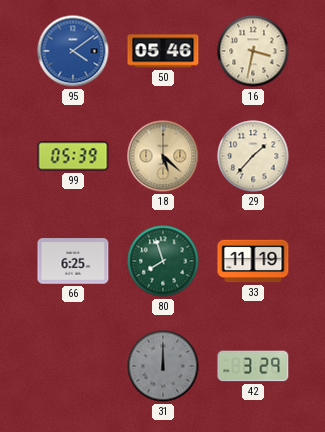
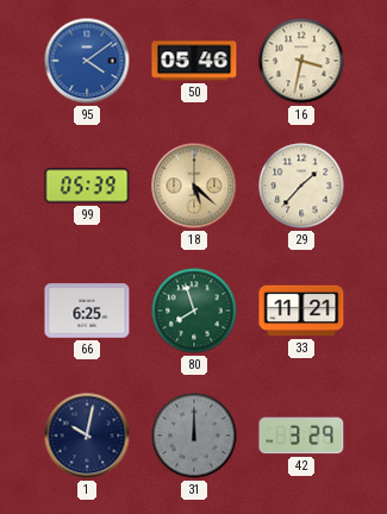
33: 11:19 -> 11:21 (301, 311)
1: none -> 10:02 (87, 435)
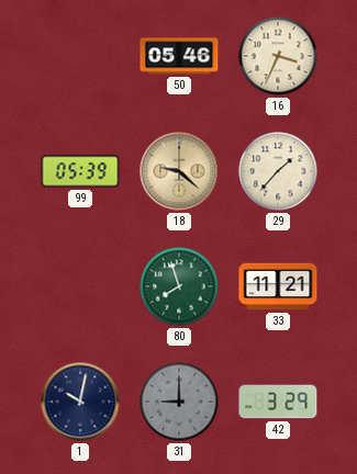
95: 4:09 -> none (87, 61)
16: 3:32 -> 3:34 (278, 56)
18: 5:22 -> 9:22 (179, 171)
66: 6:25 -> none (87, 311)
31: 12:00 -> 9:00 (179, 402)
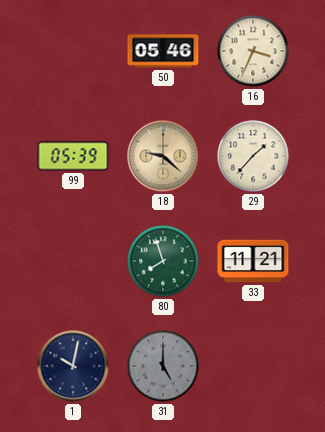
31: 9:00 -> 5:00 (163, 366)
42: 3:29 -> none (278, 402)
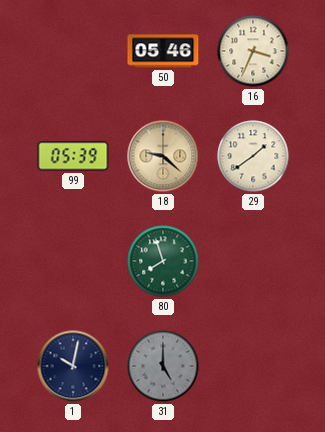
29: 1:37 -> 1:39 (253, 156)
33: 11:21 -> none (253, 261)
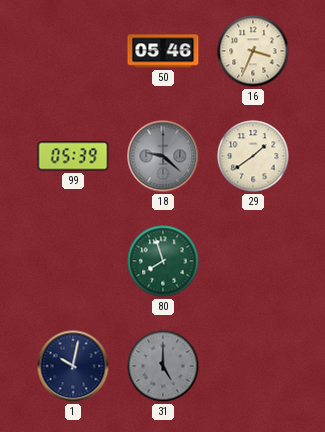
18 dial: champagne -> grey (163, 156)
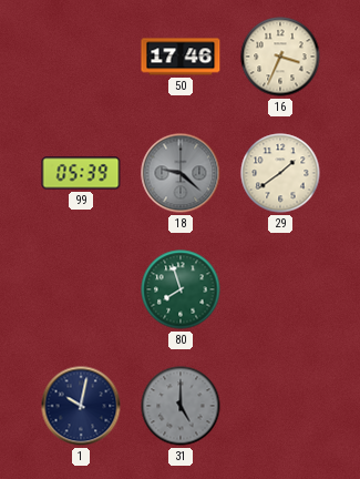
50: 05:46 -> 17:46 (181, 57)
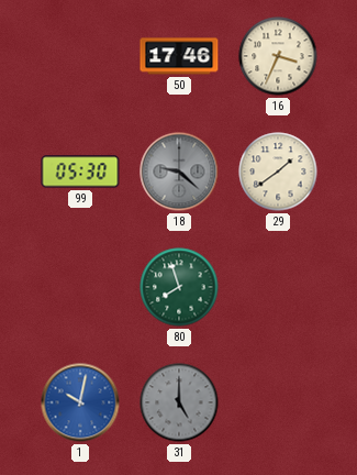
99: 05:39 -> 05:30 (80, 172)
1 dial: navy -> blue (80, 402)
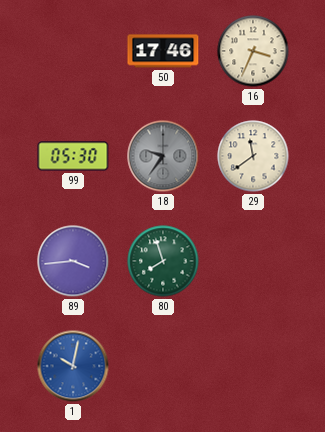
18: 9:22 -> 9:36 (163, 156)
29: 1:39 -> 11:39 (253, 156)
89: none -> 3:44 (73, 261)
31: 5:00 -> none (179, 402)
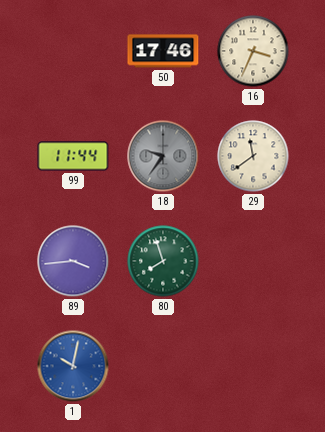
99: 05:30 -> 11:44 (73, 156)
